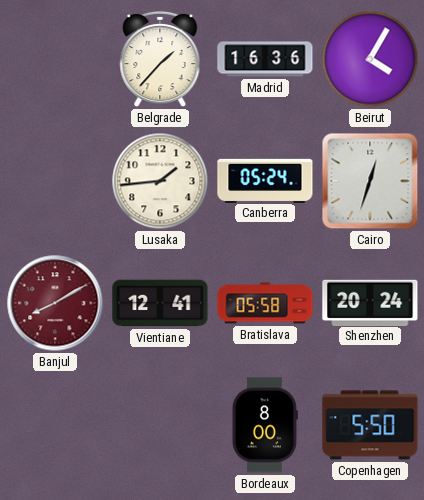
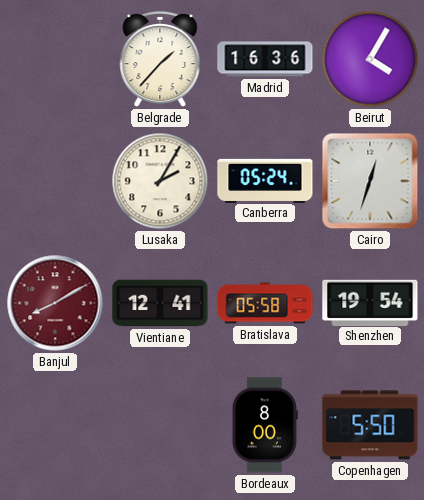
Lusaka: 1:44 -> 2:05 (160, 181)
Shenzhen: 20:24 -> 19:54 (370, 302)
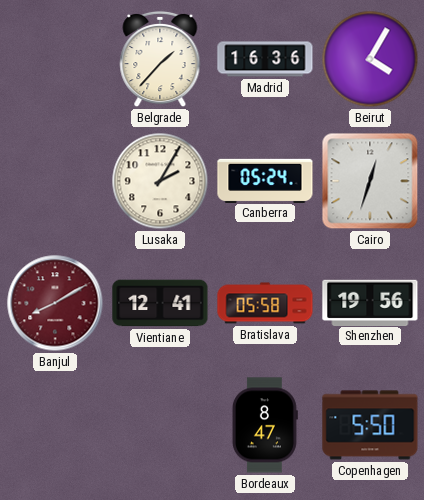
Shenzhen: 19:54 -> 19:56 (370, 302)
Bordeaux: 8:00 -> 8:47 (264, 425)
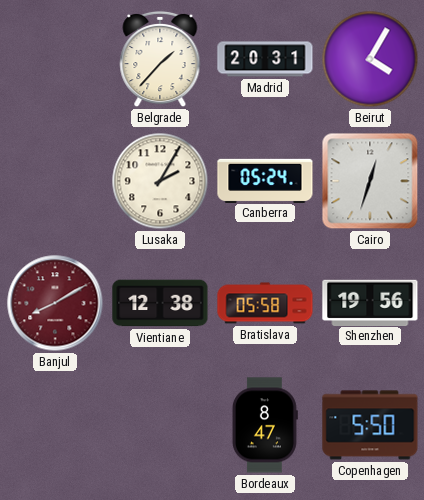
Madrid: 16:36 -> 20:31 (265, 59)
Vientiane: 12:41 -> 12:38 (160, 303)
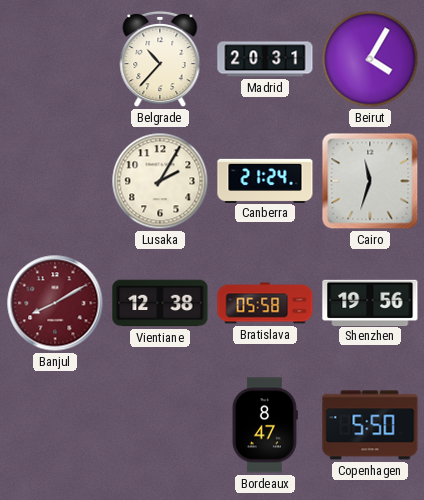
Belgrade: 1:37 -> 10:37 (160, 59)
Canberra: 05:24 -> 21:24 (265, 180)
Cairo: 12:33 -> 11:33 (370, 181)
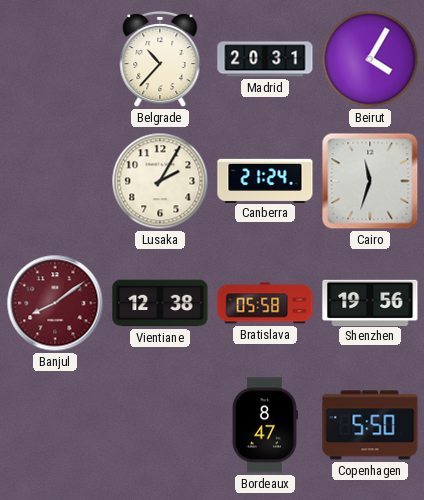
Banjul: 8:10 -> 8:09 (55, 303)
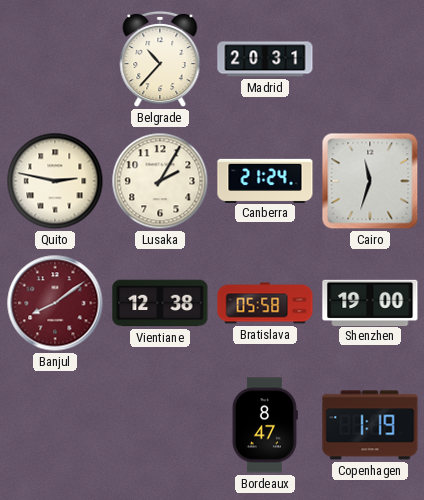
Beirut: 4:05 -> none (370, 59)
Quito: none -> 2:47 (55, 181)
Shenzhen: 19:56 -> 19:00 (370, 302)
Copenhagen: 5:50 -> 1:19 (370, 425)
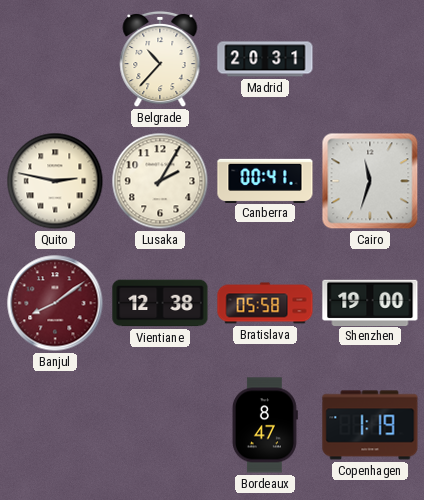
Canberra: 21:24 -> 00:41 (265, 180)
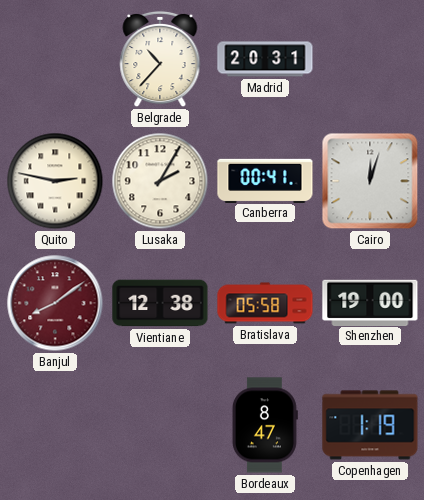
Cairo: 11:33 -> 12:03 (370, 181)
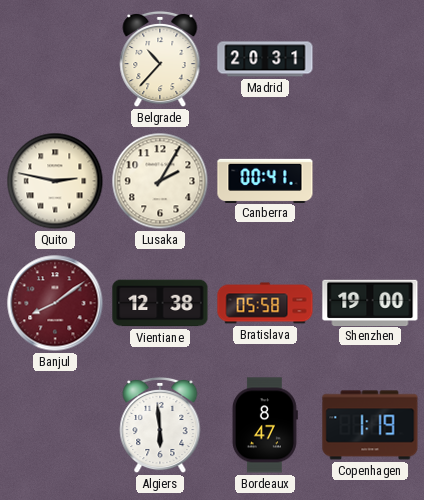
Cairo: 12:03 -> none (370, 181)
Algiers: none -> 5:59 (160, 425)
